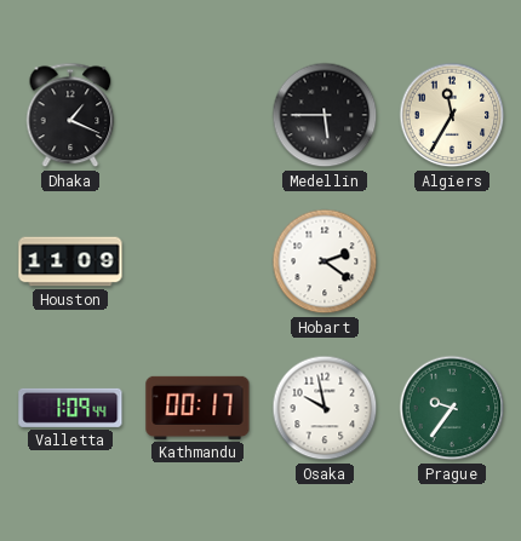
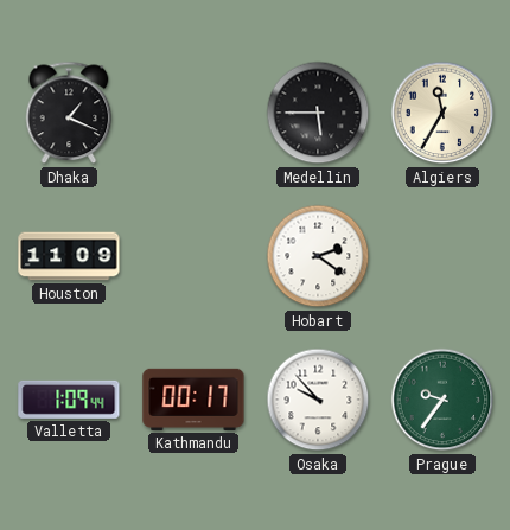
Osaka: 9:58 -> 9:53 (318, 400)
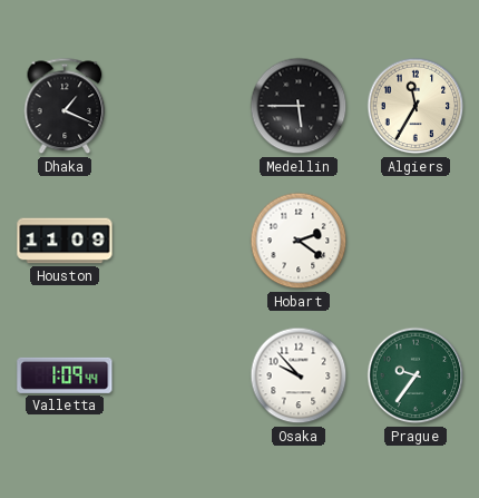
Kathmandu: 00:17 -> none (193, 400)
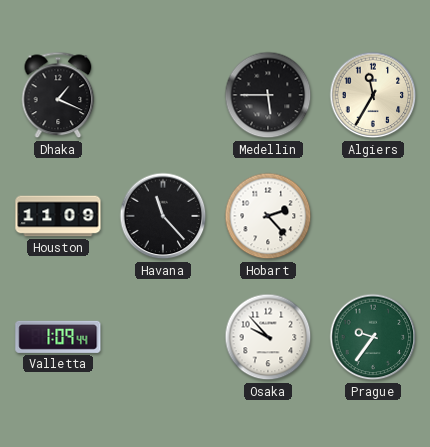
Havana: none -> 11:23 (163, 216)
Hobart: 2:21 -> 2:23 (268, 216)
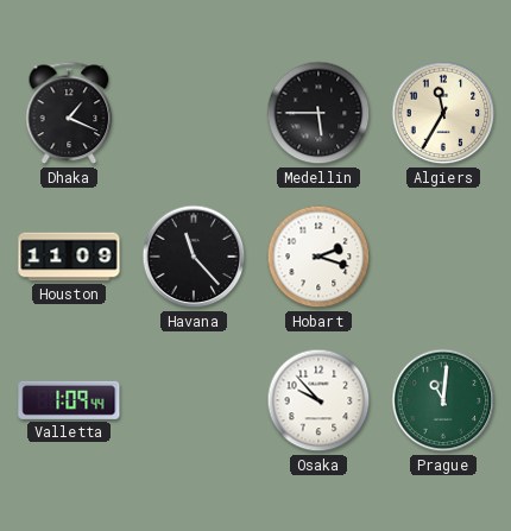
Hobart: 2:23 -> 2:18 (318, 257)
Prague: 9:36 -> 11:01 (443, 400)
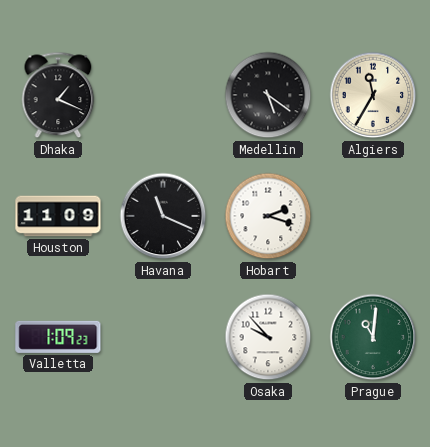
Medellin: 5:45 -> 5:21 (268, 95)
Havana: 11:23 -> 11:19 (163, 216)
Valletta: 1:09:44 -> 1:09:23 (58, 337)
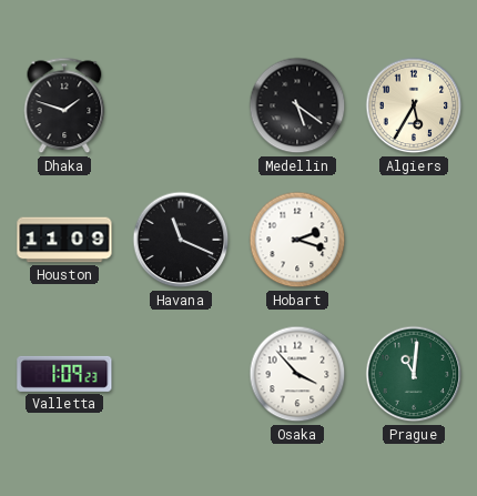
Dhaka: 1:19 -> 1:48 (64, 105)
Algiers: 11:35 -> 5:35 (414, 105)
Osaka: 9:53 -> 3:53 (297, 374)
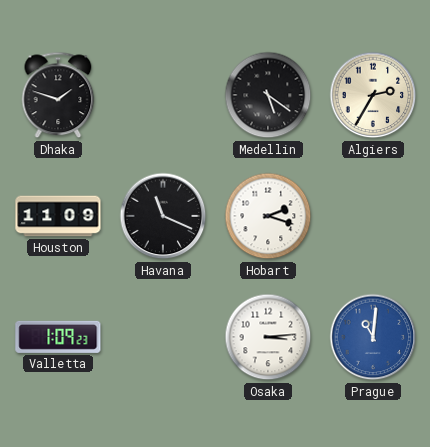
Algiers: 5:35 -> 2:35 (373, 95)
Osaka: 3:53 -> 3:14 (268, 337)
Prague dial: green -> blue (373, 337)
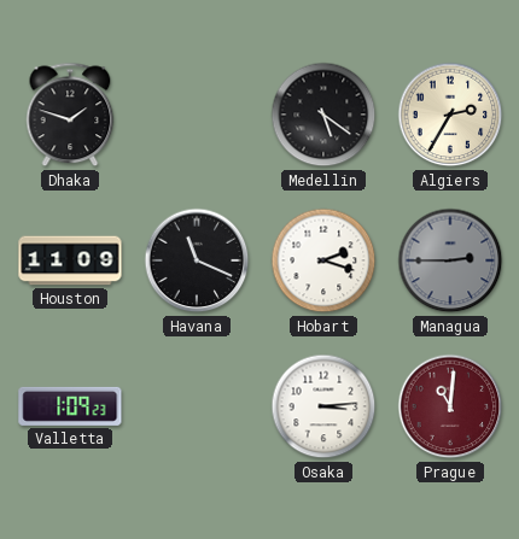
Managua: none -> 2:45 (450, 260)
Prague dial: blue -> burgundy (450, 406)
